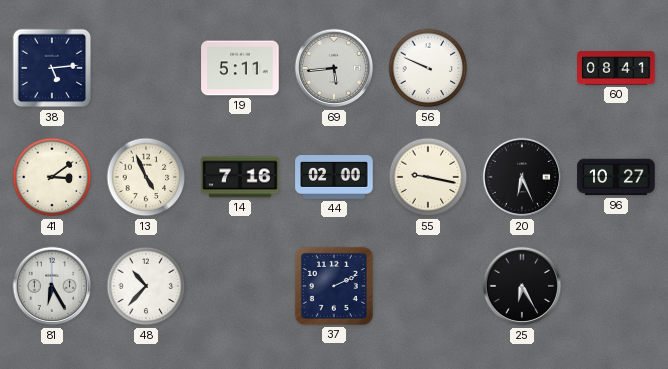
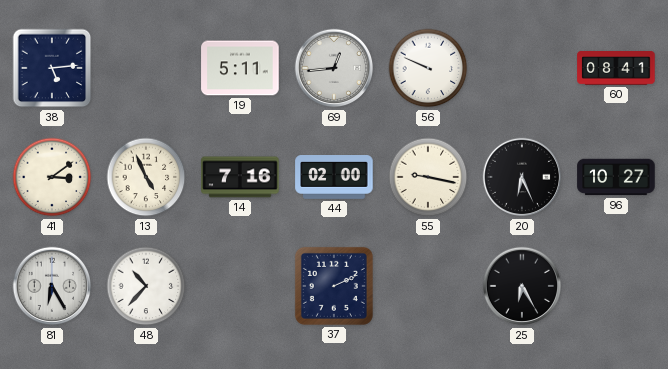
69: 5:44 -> 12:44 (334, 68)
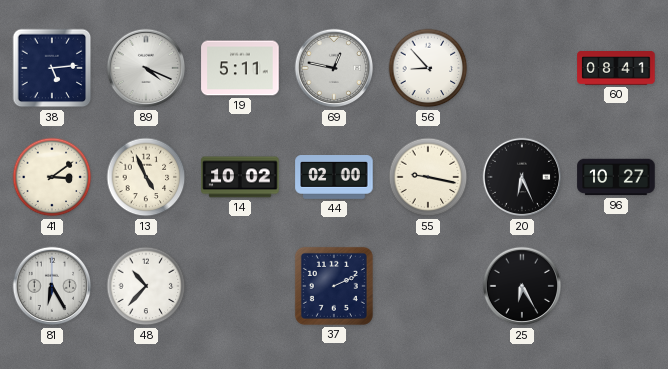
89: none -> 4:19 (146, 68)
69: 12:44 -> 12:47 (334, 68)
56: 9:49 -> 8:53 (428, 68)
14: 7:16 -> 10:02 (240, 177)
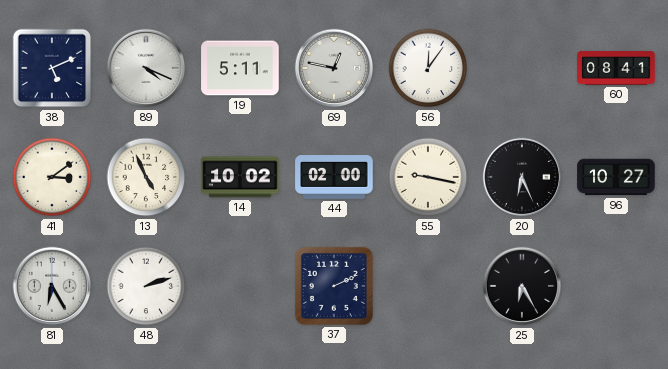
38: 5:14 -> 5:11 (52, 68)
56: 8:53 -> 12:06 (428, 68)
48: 10:37 -> 2:12 (146, 286)
